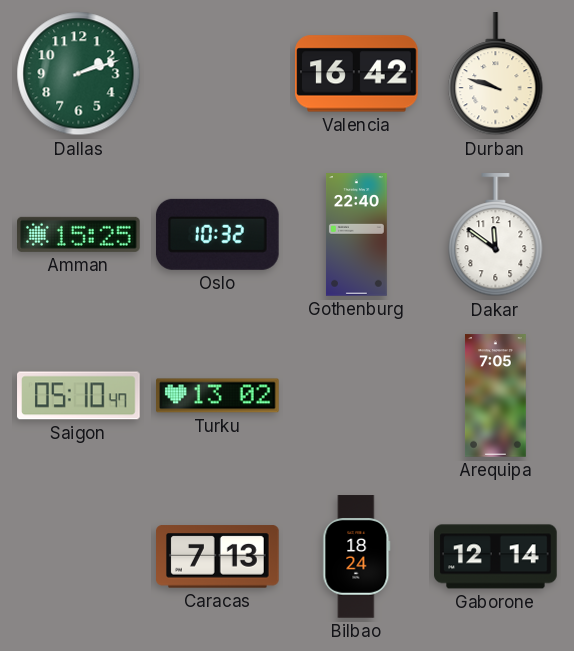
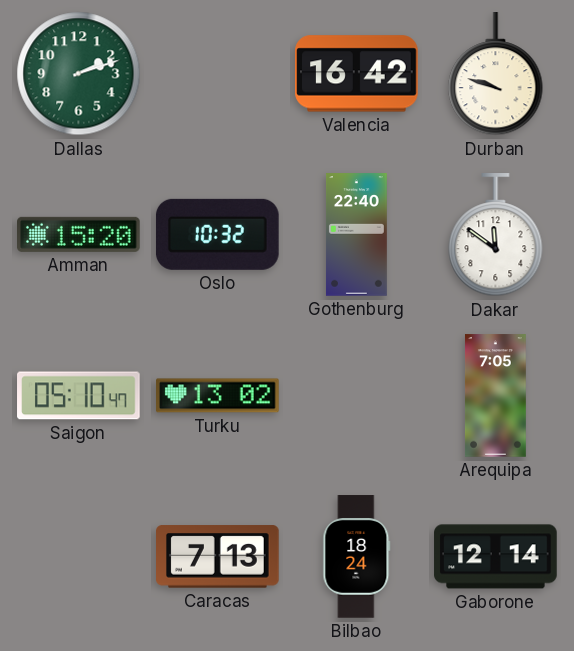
Amman: 15:25 -> 15:20 (79, 234)
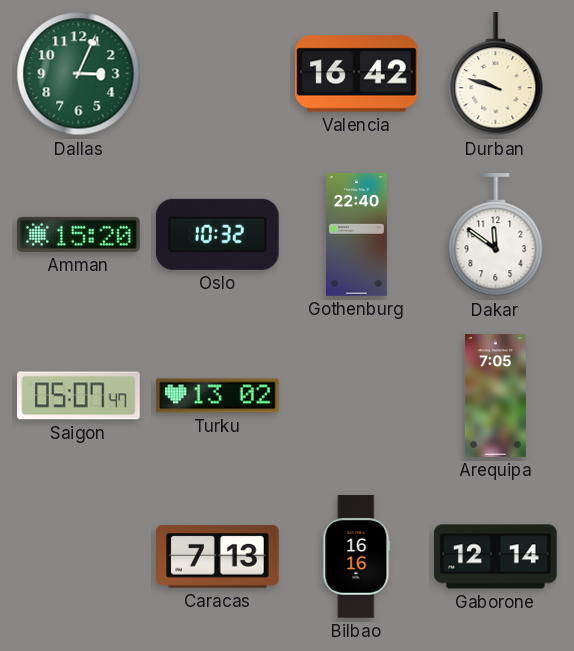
Dallas: 2:12 -> 3:04 (79, 74)
Saigon: 05:10 -> 05:07 (79, 396)
Bilbao: 18:24 -> 16:16 (357, 557)
